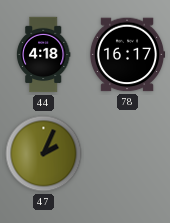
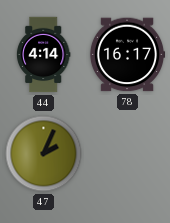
44: 4:18 -> 4:14 (43, 55)
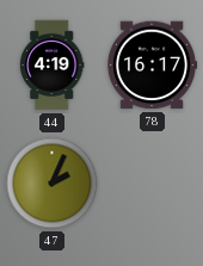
44: 4:14 -> 4:19 (51, 66)
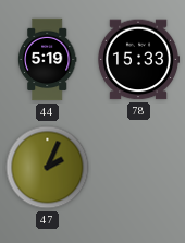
44: 4:19 -> 5:19 (47, 60)
78: 16:17 -> 15:33 (138, 60)
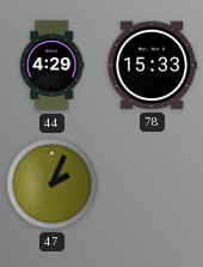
44: 5:19 -> 4:29 (51, 66)
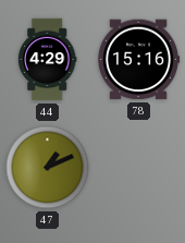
78: 15:33 -> 15:16 (138, 60)
47: 2:04 -> 1:11 (48, 168)
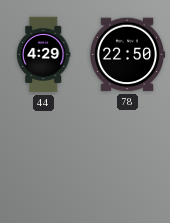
78: 15:16 -> 22:50 (127, 55)
47: 1:11 -> none (48, 168)
